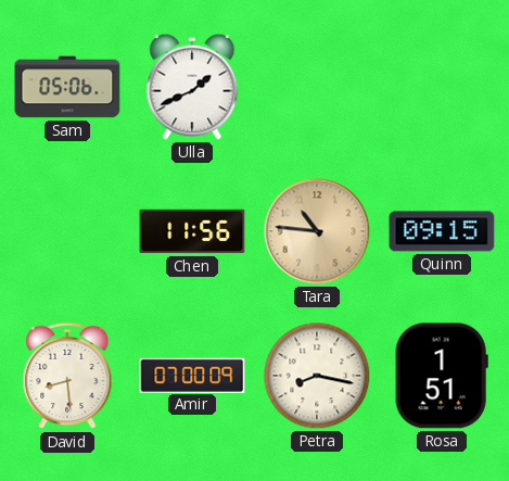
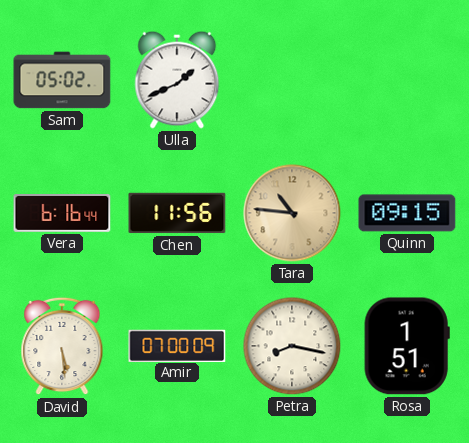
Sam: 05:06 -> 05:02 (62, 80)
Vera: none -> 6:16 (62, 214)
David: 8:29 -> 5:29 (62, 346)
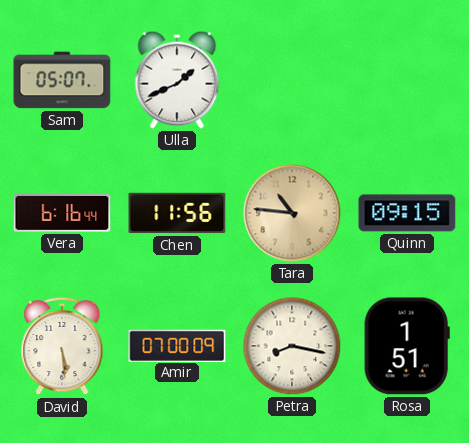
Sam: 05:02 -> 05:07 (62, 80)
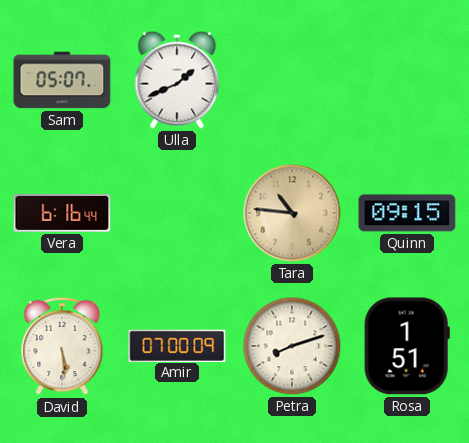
Chen: 11:56 -> none (177, 213)
Petra: 8:17 -> 8:12 (292, 346)
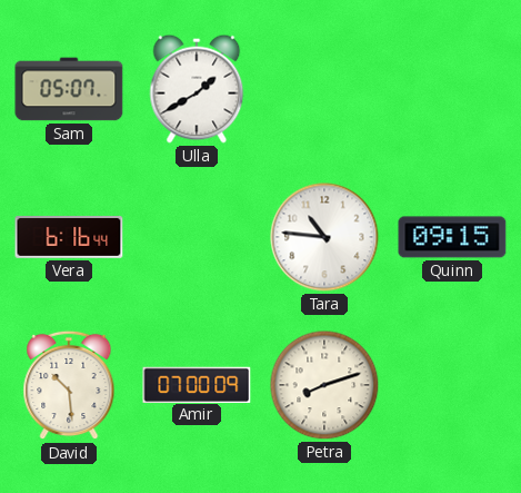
Ulla: 1:41 -> 1:40 (197, 89)
Tara dial: champagne -> white (324, 237)
David: 5:29 -> 10:29 (69, 385)
Rosa: 1:51 -> none (407, 346)
